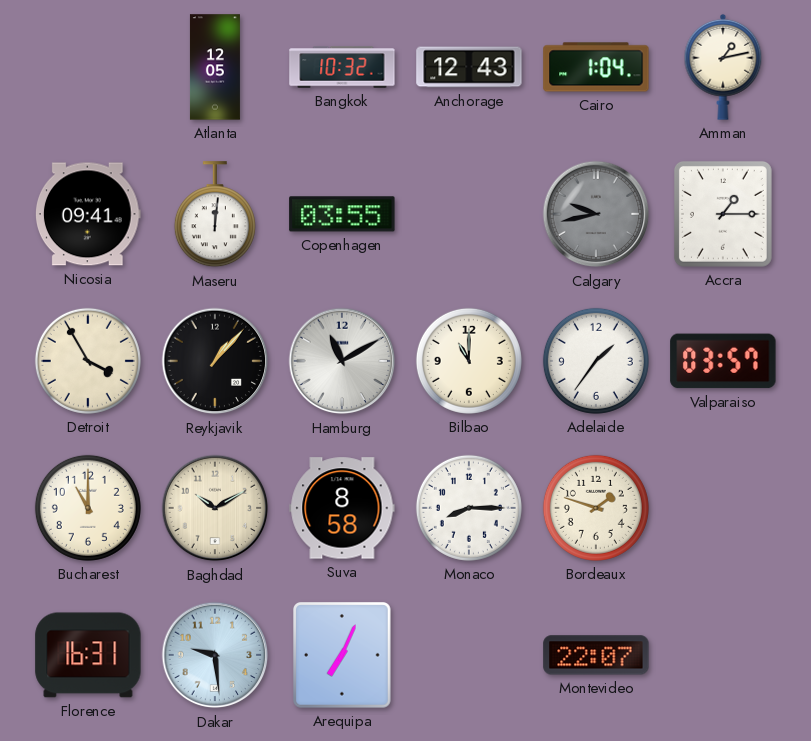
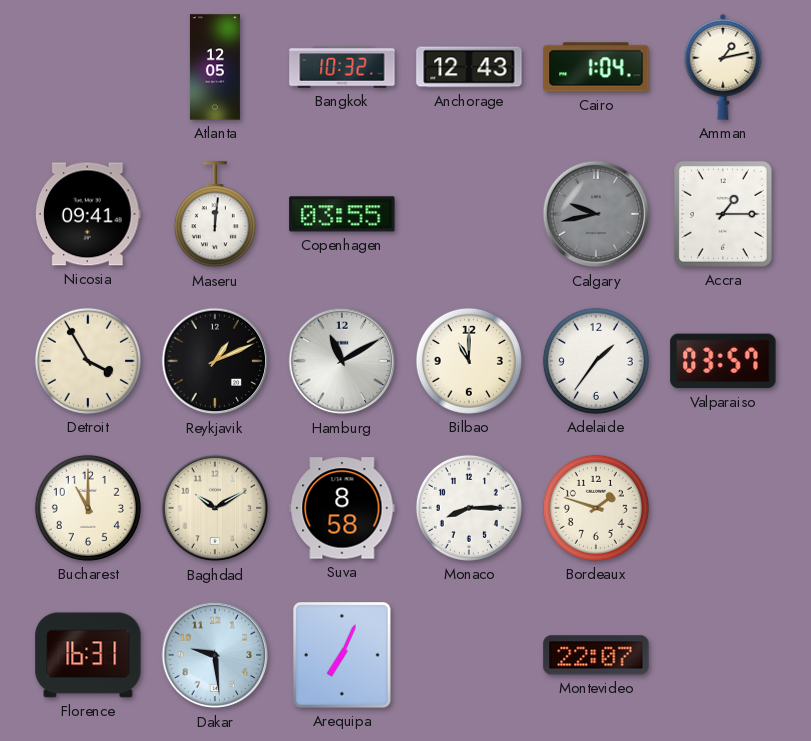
Reykjavik: 1:07 -> 1:11 (215, 361)
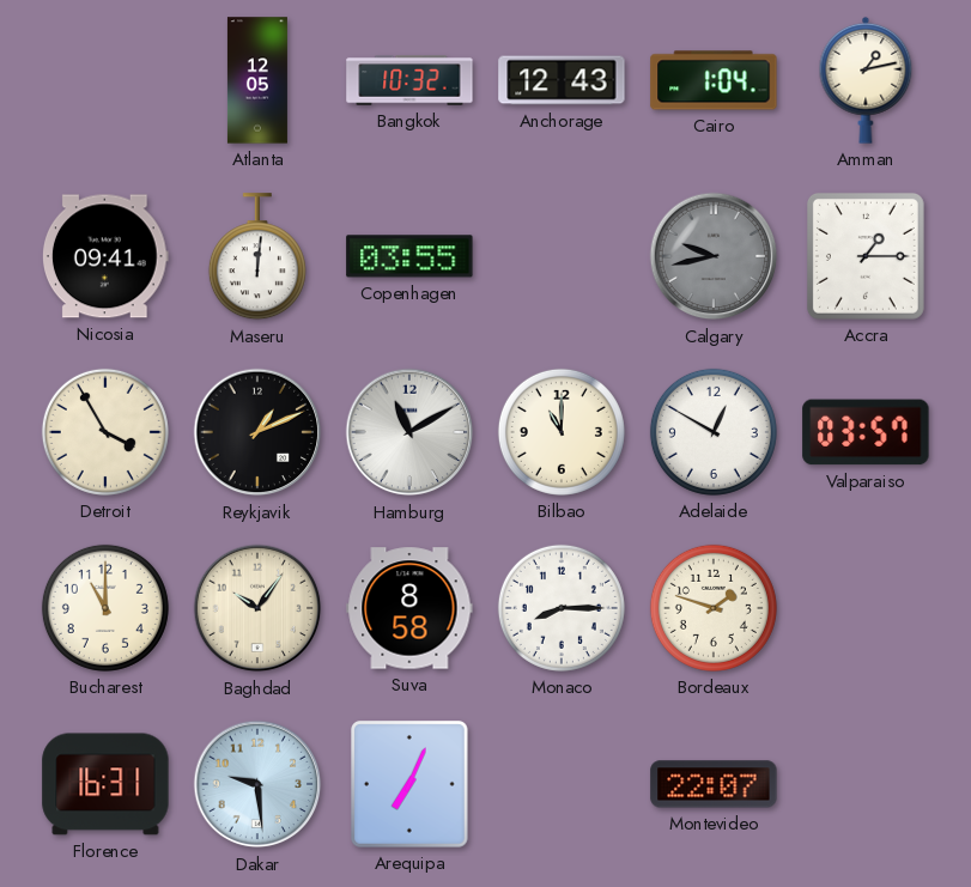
Adelaide: 1:36 -> 12:50 (714, 432)
Baghdad: 10:10 -> 10:06 (257, 608)
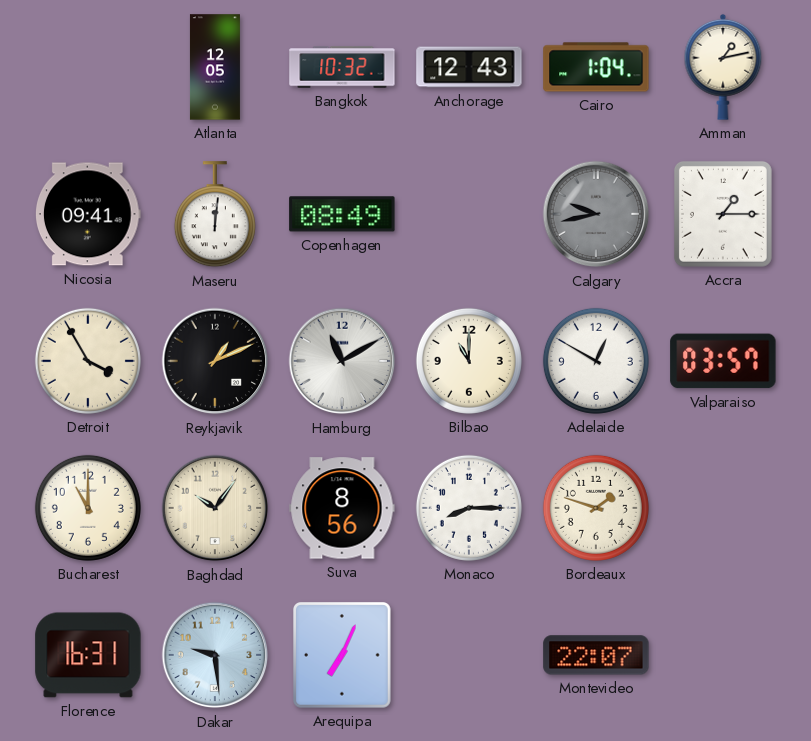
Copenhagen: 03:55 -> 08:49 (342, 214)
Suva: 8:58 -> 8:56 (342, 508)
